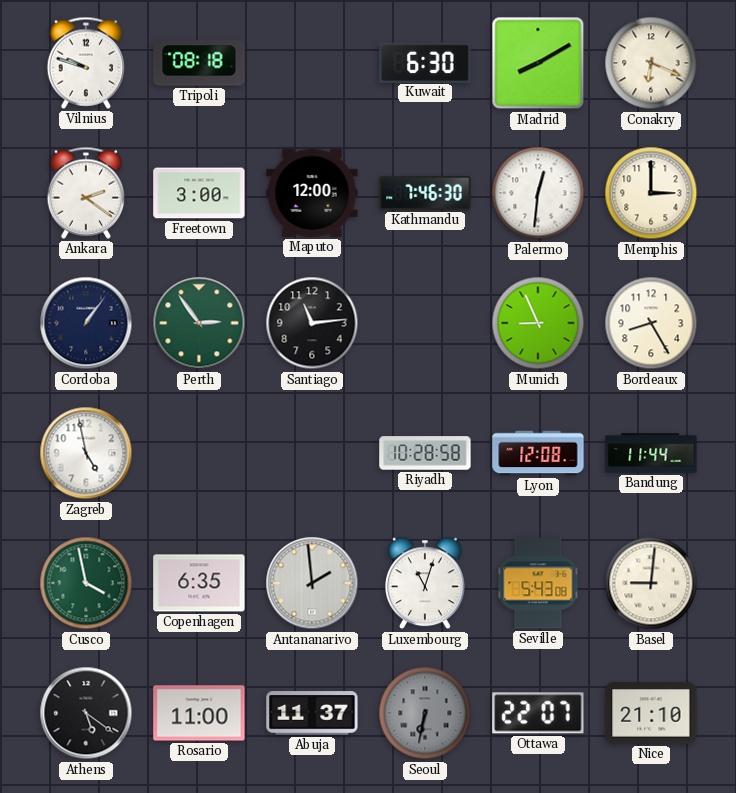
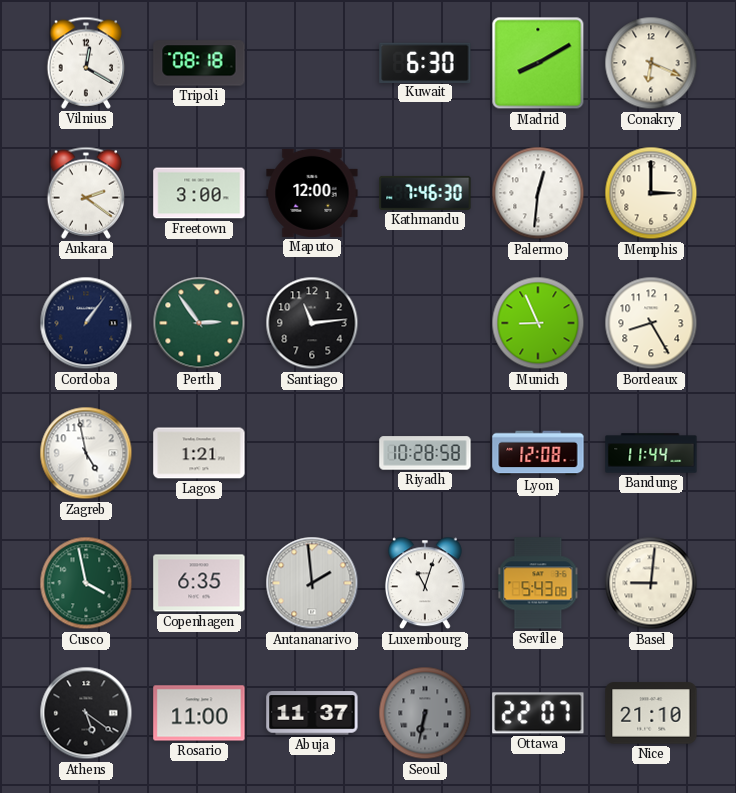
Vilnius: 9:48 -> 12:20 (86, 63)
Lagos: none -> 1:21 (199, 453)
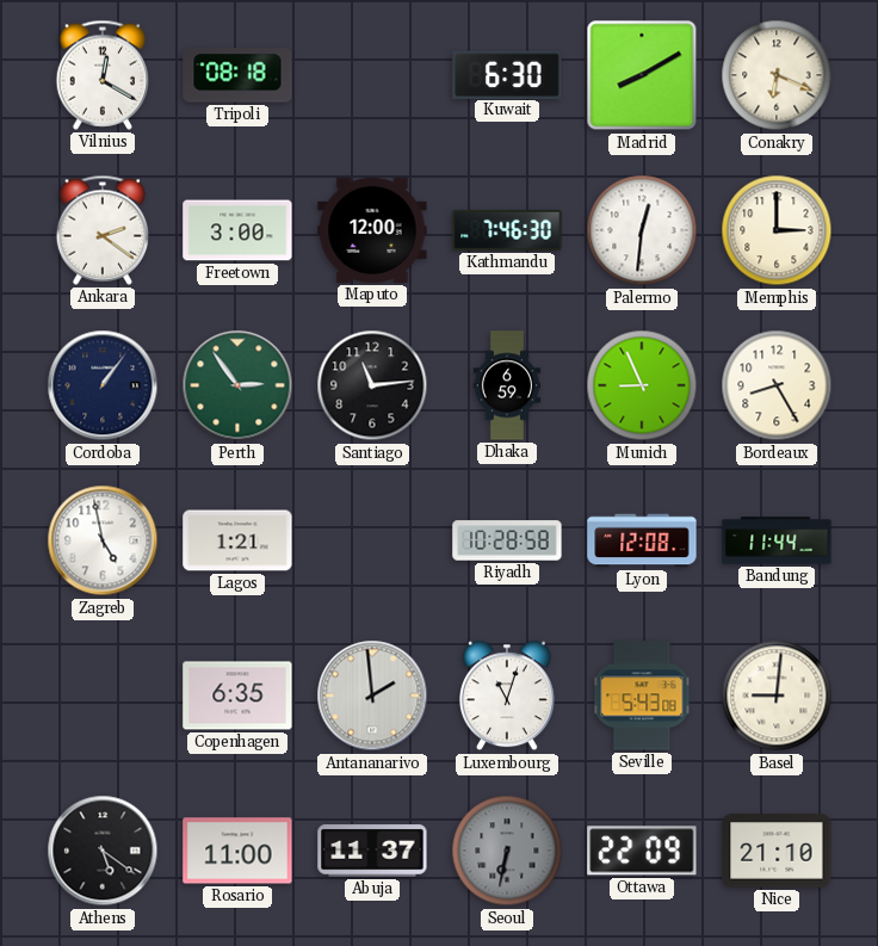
Dhaka: none -> 6:59 (507, 385)
Cusco: 3:58 -> none (86, 583)
Ottawa: 22:07 -> 22:09 (642, 851)
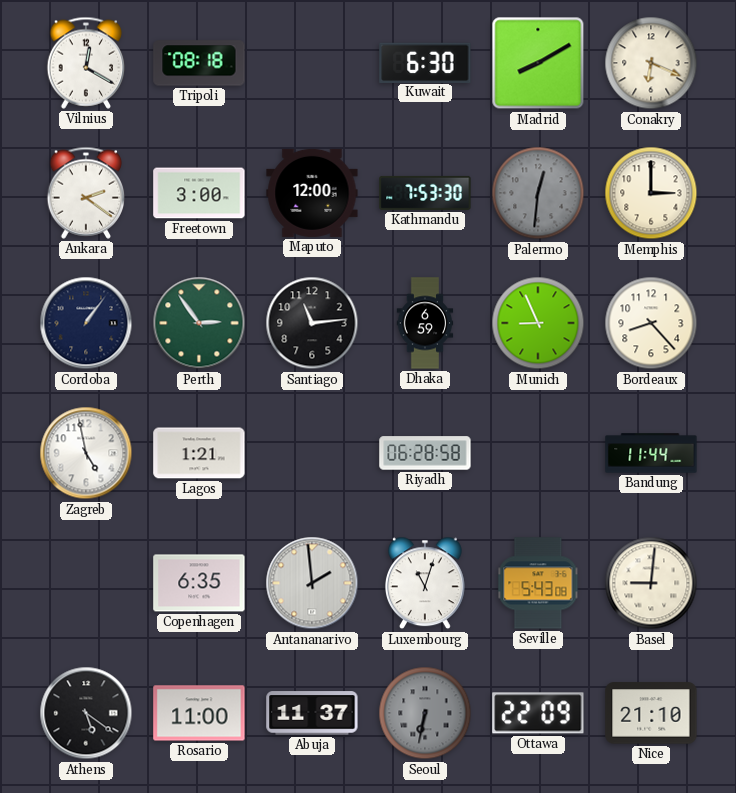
Kathmandu: 7:46 -> 7:53 (425, 193)
Palermo dial: white -> grey (538, 193)
Bordeaux: 8:25 -> 8:23 (651, 323)
Riyadh: 10:28 -> 06:28 (425, 453)
Lyon: 12:08 -> none (642, 540)
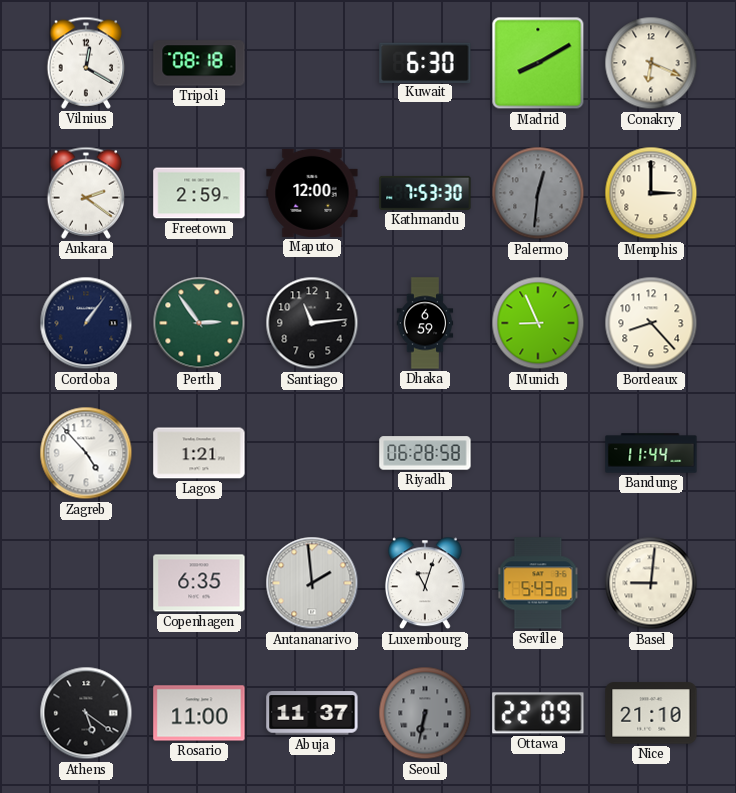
Freetown: 3:00 -> 2:59 (199, 193)
Zagreb: 4:58 -> 4:53 (86, 453)
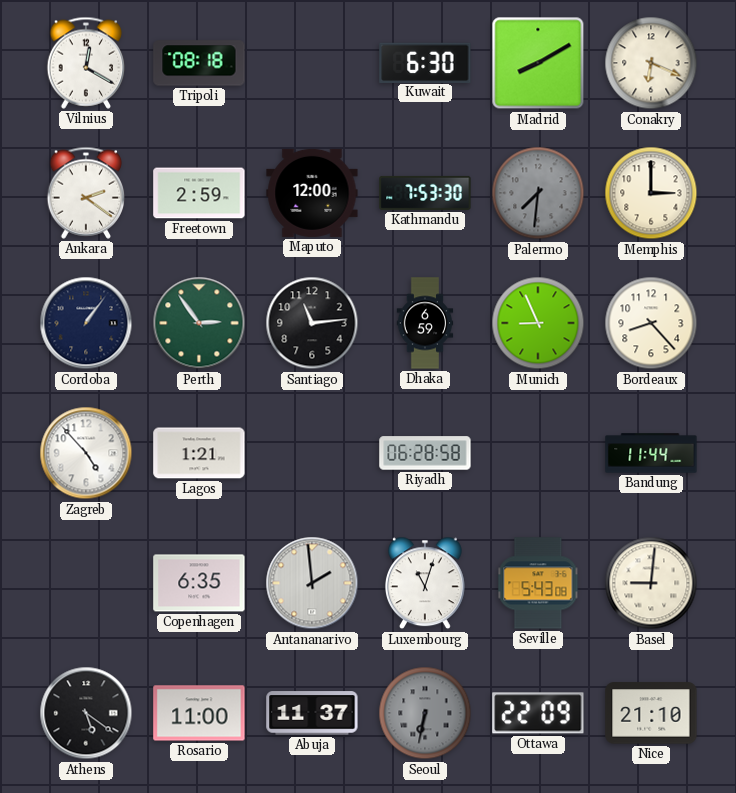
Palermo: 12:31 -> 7:31 (538, 193)
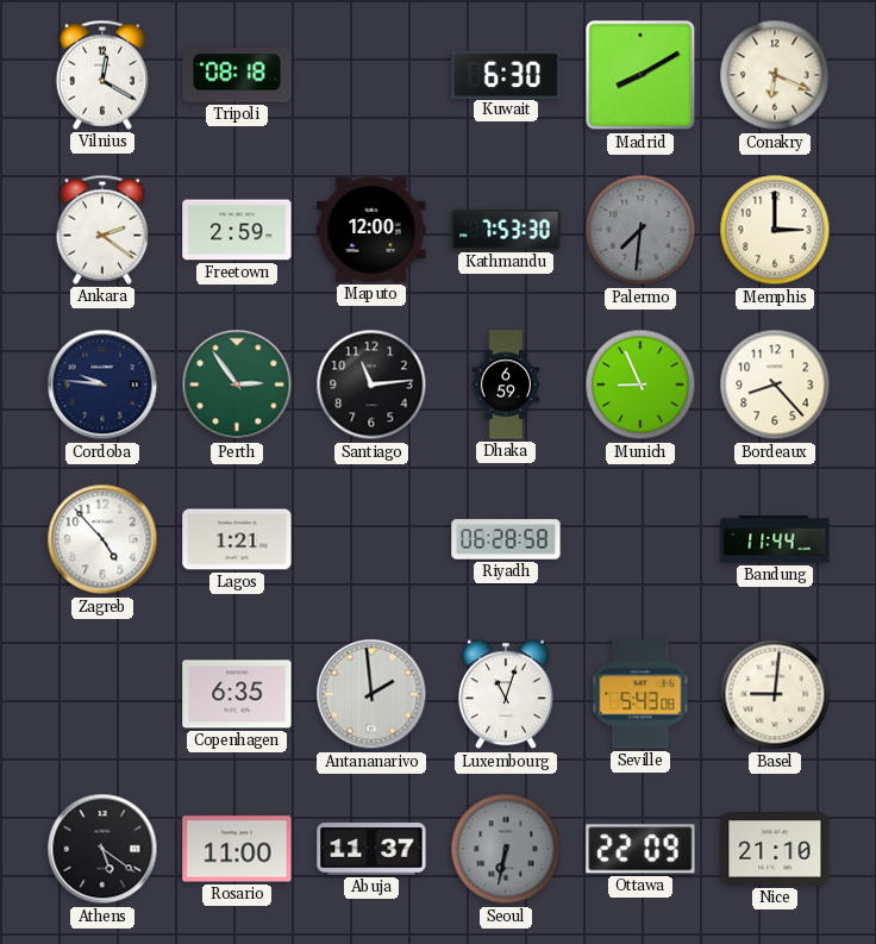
Cordoba: 1:06 -> 9:46 (102, 385)
